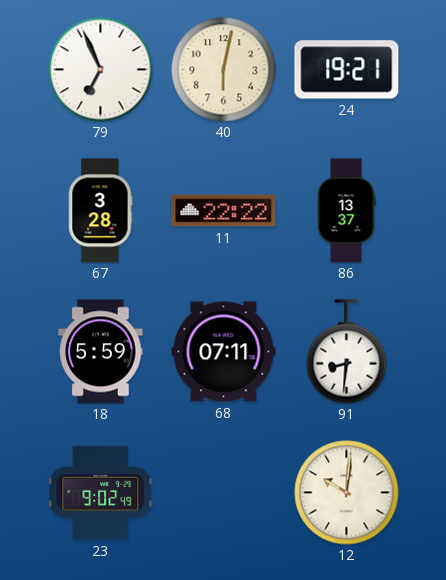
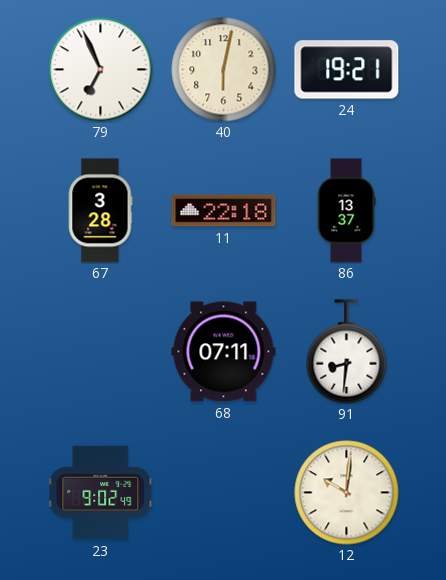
11: 22:22 -> 22:18 (224, 211)
18: 5:59 -> none (101, 352)
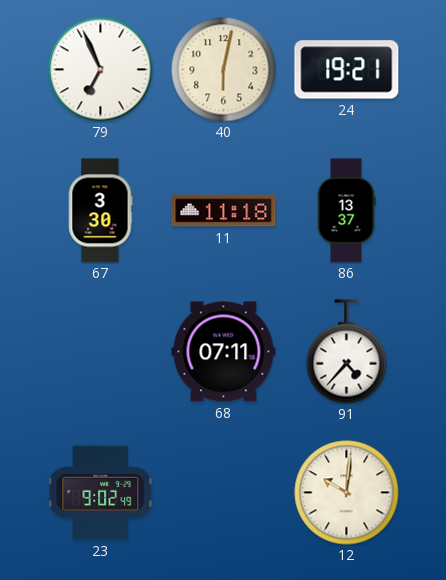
67: 3:28 -> 3:30 (100, 211)
11: 22:18 -> 11:18 (224, 211)
91: 8:31 -> 4:37 (347, 352)
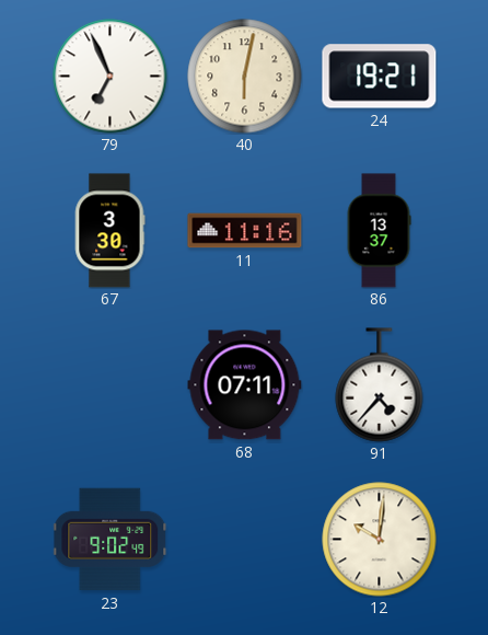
11: 11:18 -> 11:16 (245, 231)
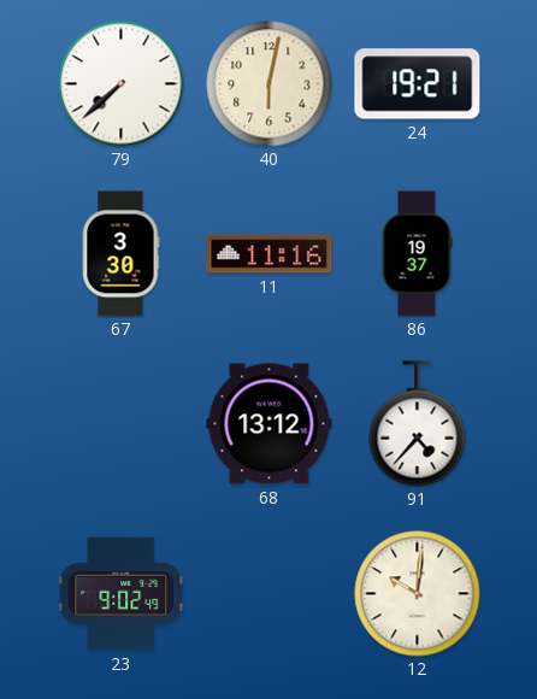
79: 6:56 -> 7:38 (122, 84)
86: 13:37 -> 19:37 (417, 254)
68: 07:11 -> 13:12 (270, 424)
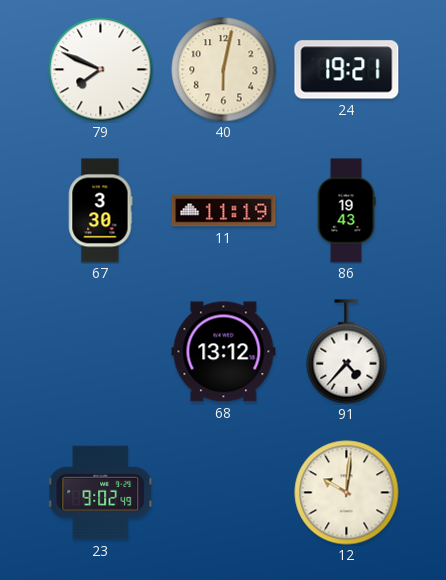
79: 7:38 -> 7:49 (101, 70)
11: 11:16 -> 11:19 (224, 211)
86: 19:37 -> 19:43 (346, 211)
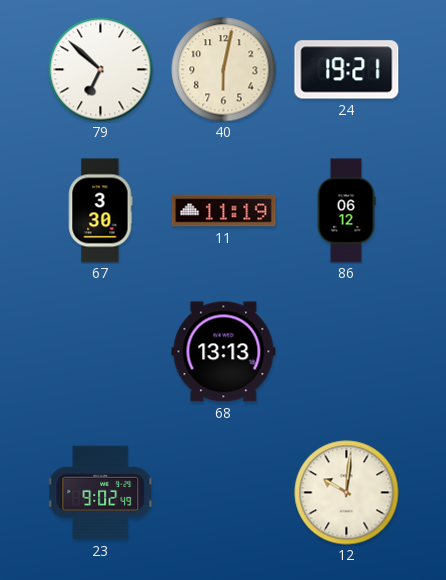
79: 7:49 -> 6:52 (101, 70)
86: 19:43 -> 06:12 (346, 211)
68: 13:12 -> 13:13 (224, 352)
91: 4:37 -> none (347, 352)
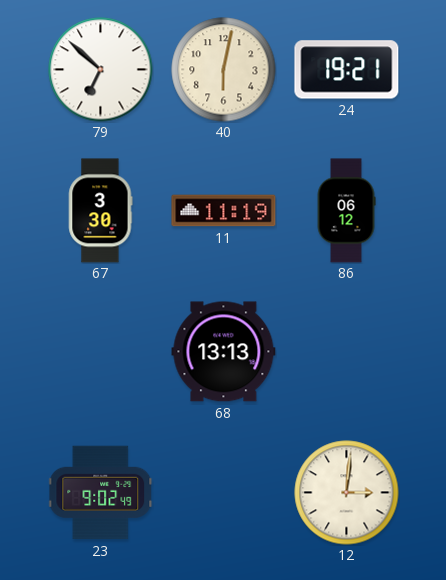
12: 10:01 -> 3:01 (347, 493)
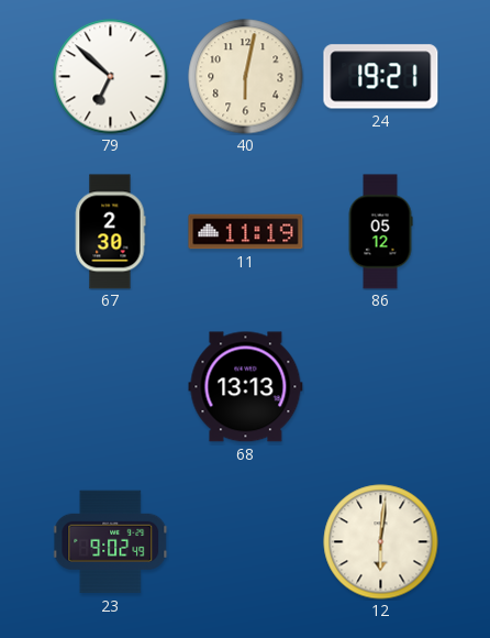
67: 3:30 -> 2:30 (110, 232)
86: 06:12 -> 05:12 (380, 232)
12: 3:01 -> 6:01 (381, 542)
